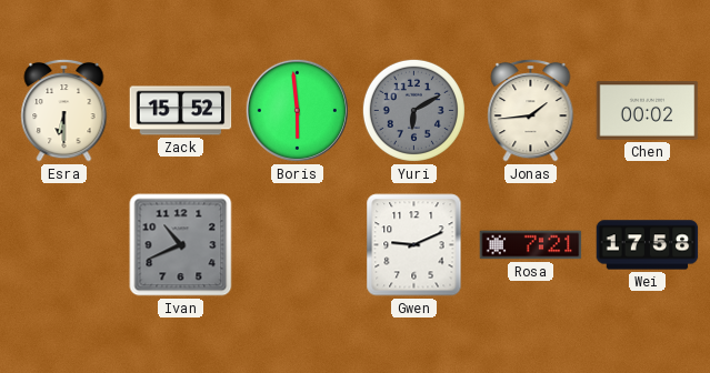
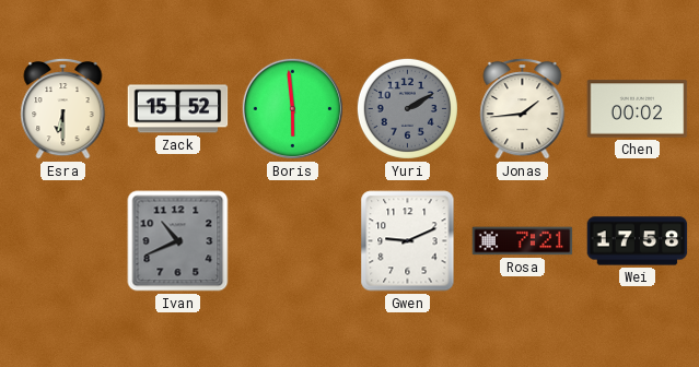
Yuri: 6:10 -> 2:10 (407, 108)
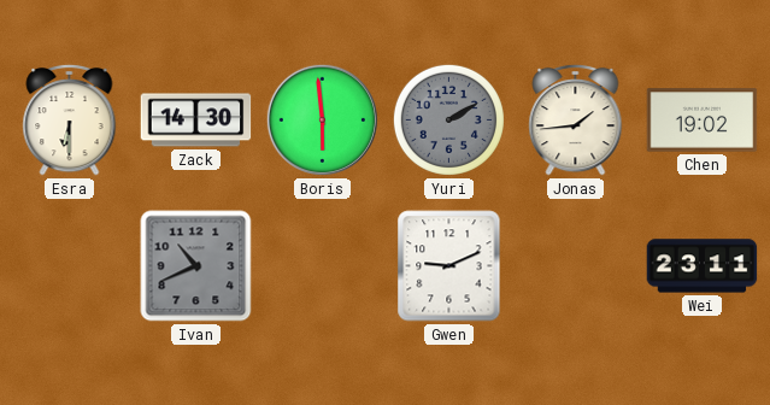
Zack: 15:52 -> 14:30 (196, 121)
Chen: 00:02 -> 19:02 (703, 121)
Rosa: 7:21 -> none (523, 241)
Wei: 17:58 -> 23:11 (703, 266)
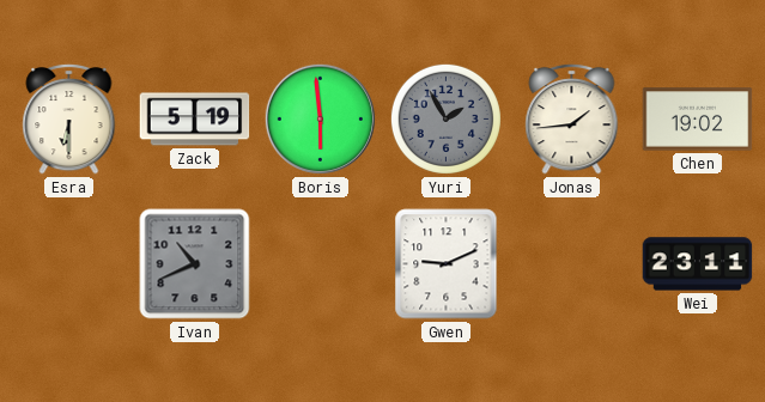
Zack: 14:30 -> 5:19 (195, 120)
Yuri: 2:10 -> 1:55 (445, 118)
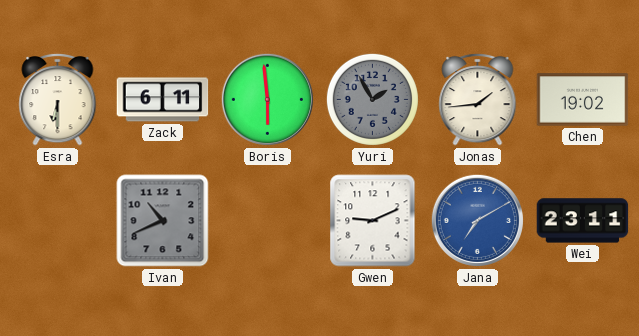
Zack: 5:19 -> 6:11 (163, 100)
Jana: none -> 7:10 (477, 220)
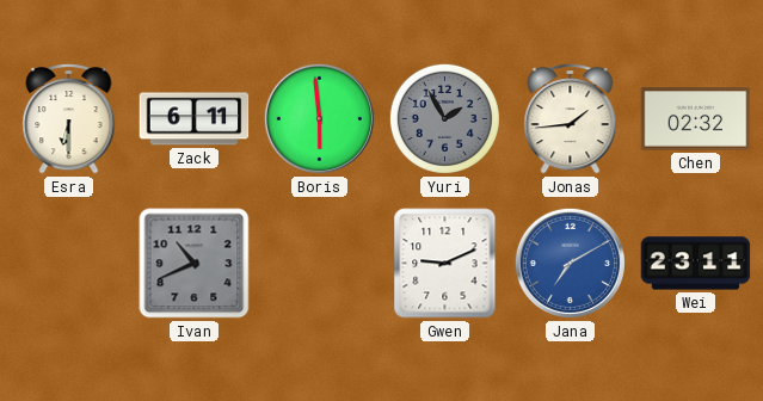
Chen: 19:02 -> 02:32 (696, 119)
